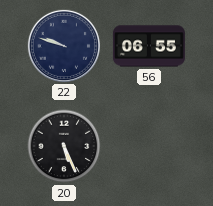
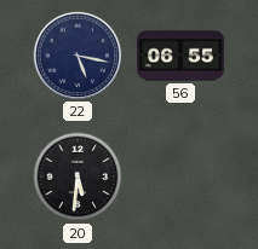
22: 9:48 -> 5:17 (78, 56)
20: 5:26 -> 5:31 (78, 176)
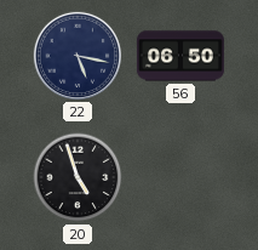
56: 06:55 -> 06:50 (180, 56)
20: 5:31 -> 4:57 (78, 177)
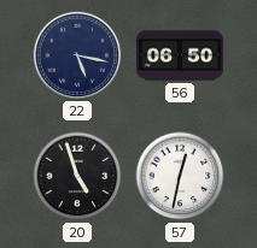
57: none -> 12:32 (180, 176)
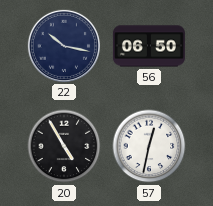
22: 5:17 -> 10:17 (64, 46)
20: 4:57 -> 4:55 (64, 146)
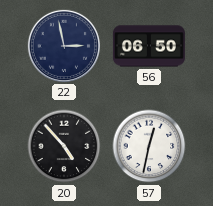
22: 10:17 -> 2:58 (64, 46)
20: 4:55 -> 4:53 (64, 146)
